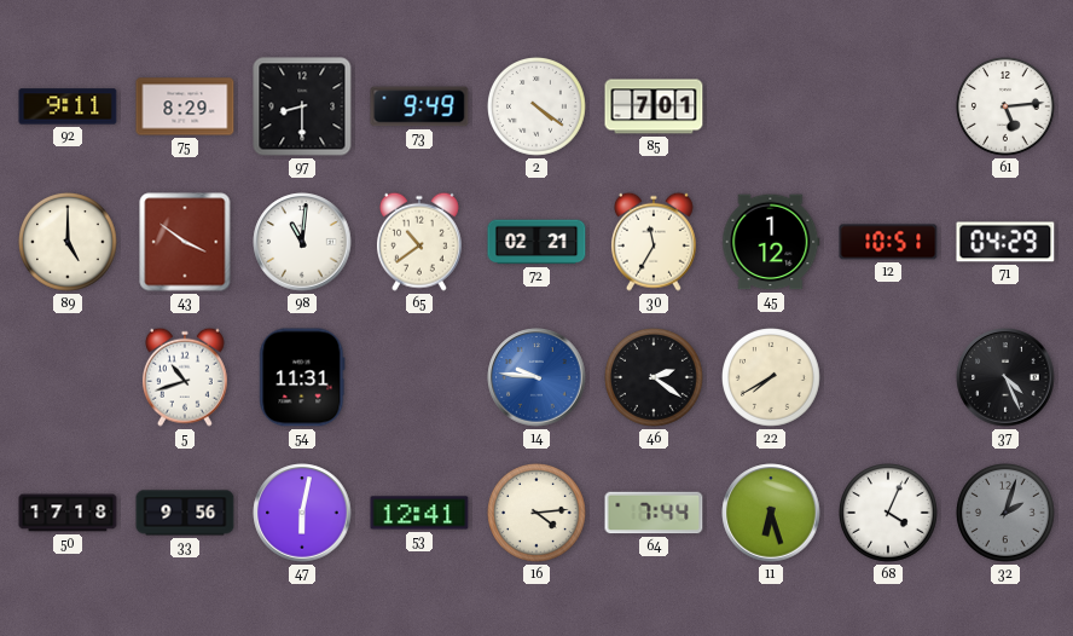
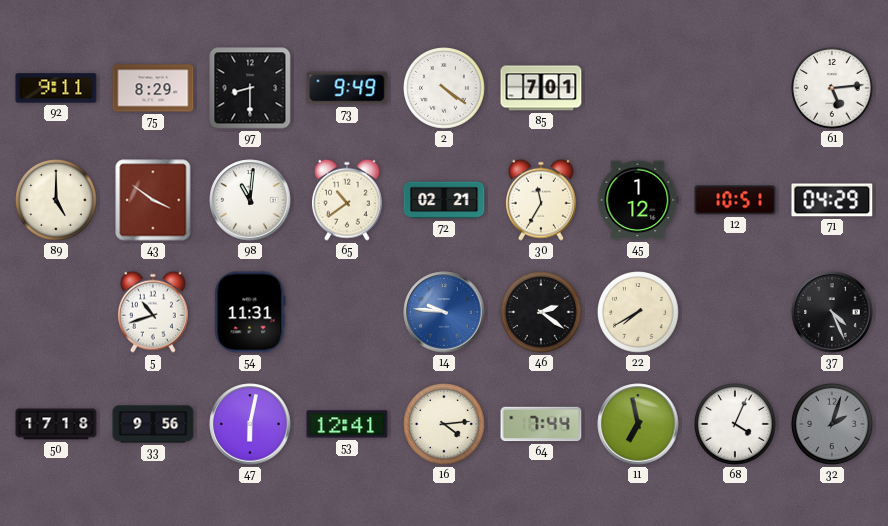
11: 6:27 -> 6:58 (638, 424)
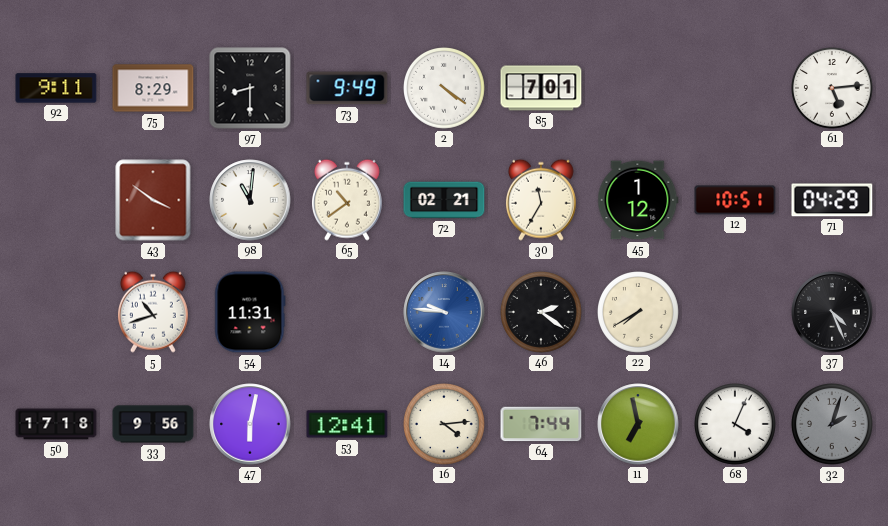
89: 5:00 -> none (57, 201)
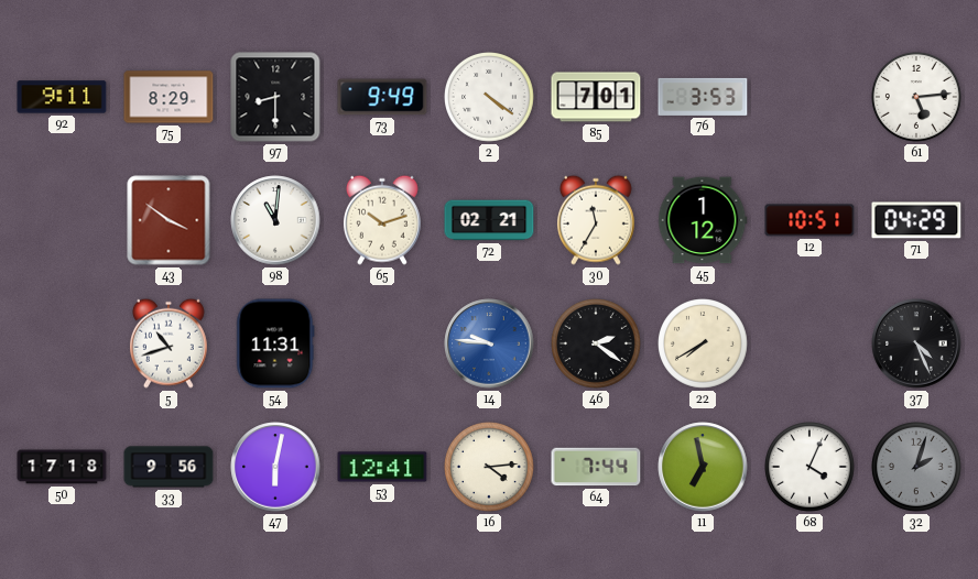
76: none -> 3:53 (703, 97)
65: 10:39 -> 10:12 (382, 220)
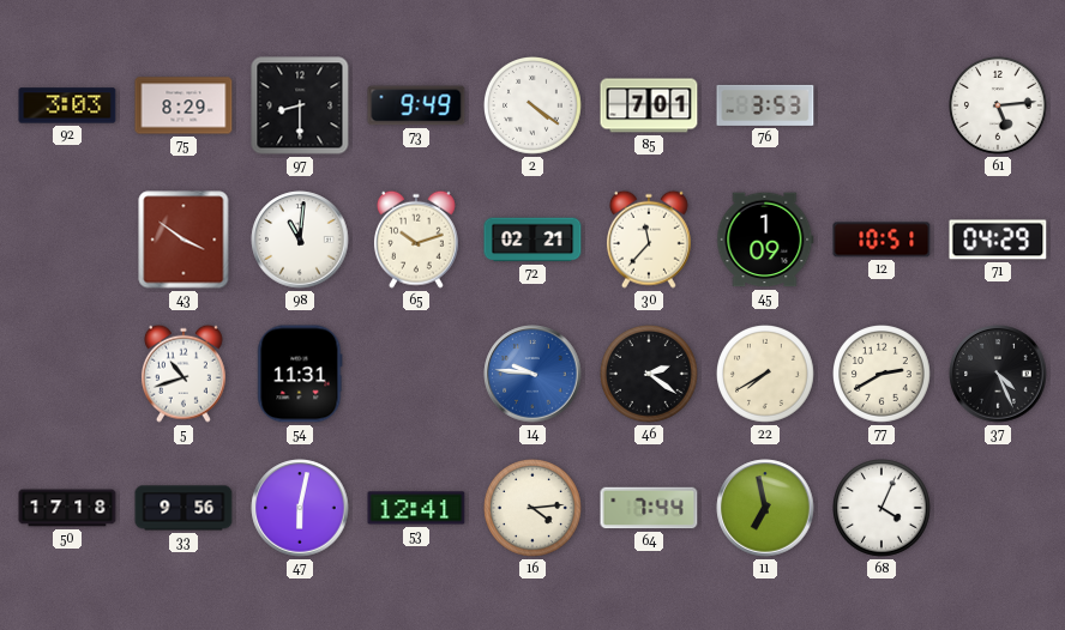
92: 9:11 -> 3:03 (67, 105)
30: 11:35 -> 11:37 (649, 240)
45: 1:12 -> 1:09 (765, 240)
77: none -> 2:40 (883, 375)
32: 2:03 -> none (917, 468)
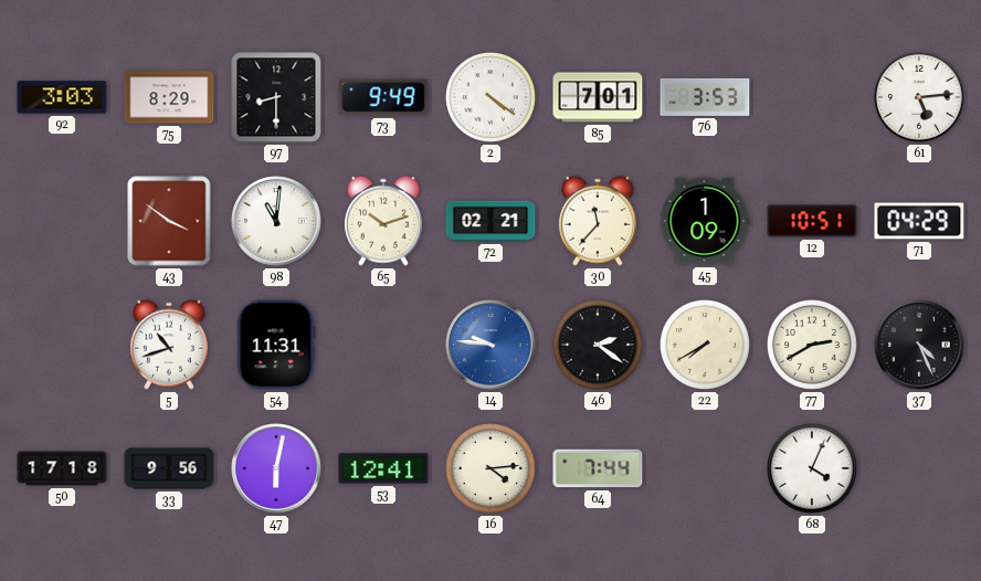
11: 6:58 -> none (765, 508)
